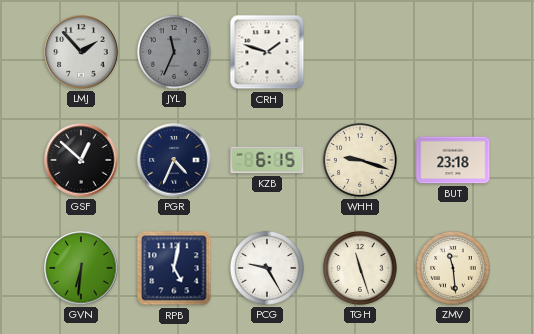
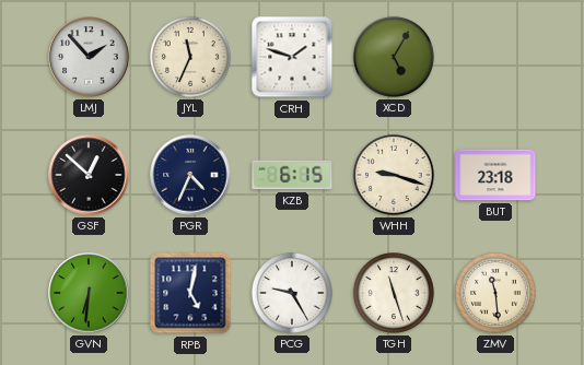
JYL dial: grey -> cream (190, 57)
XCD: none -> 5:05 (394, 57)
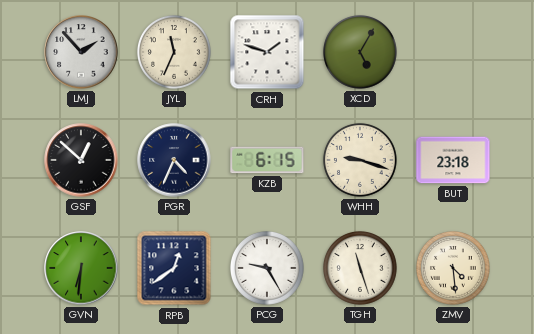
RPB: 5:02 -> 12:39 (174, 268)
ZMV: 11:29 -> 4:29 (453, 268)
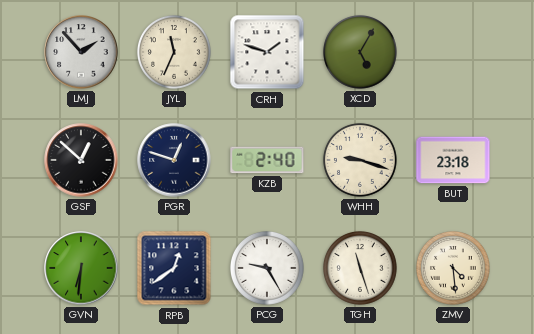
PGR: 4:34 -> 12:48 (174, 160)
KZB: 6:15 -> 2:40 (267, 160)
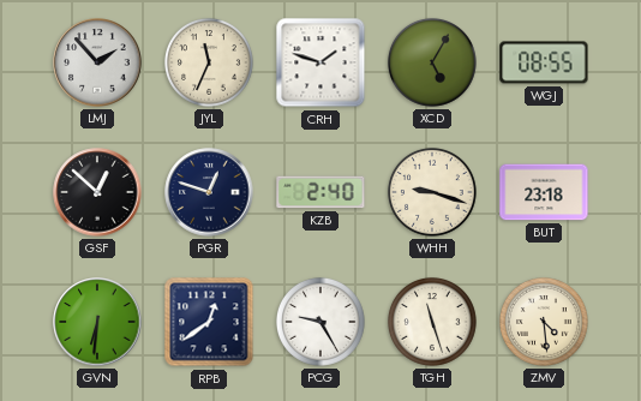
WGJ: none -> 08:55 (544, 62)
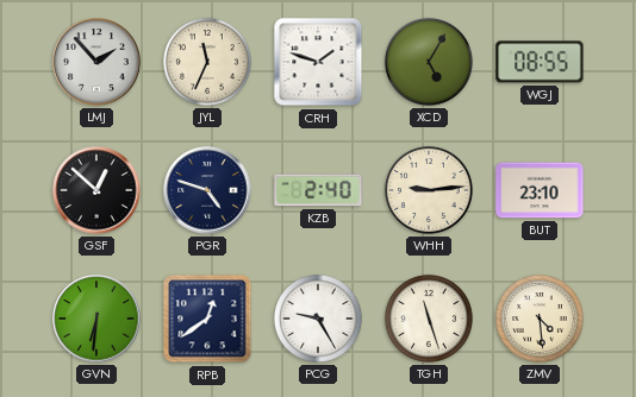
PGR: 12:48 -> 4:48 (207, 190)
WHH: 9:18 -> 9:14 (429, 190)
BUT: 23:18 -> 23:10 (540, 190)
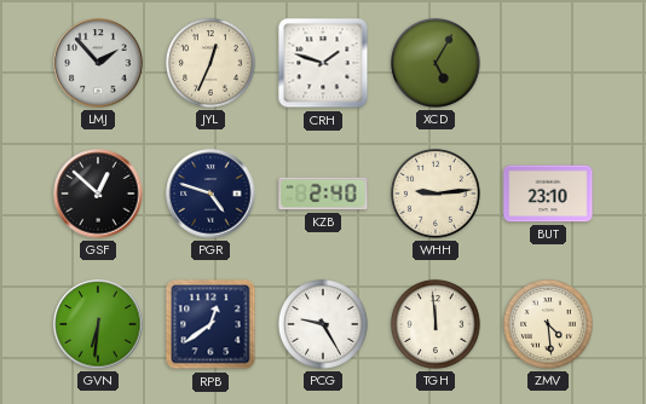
JYL: 11:34 -> 12:34 (210, 63)
WGJ: 08:55 -> none (540, 62)
TGH: 11:27 -> 11:59 (436, 324)
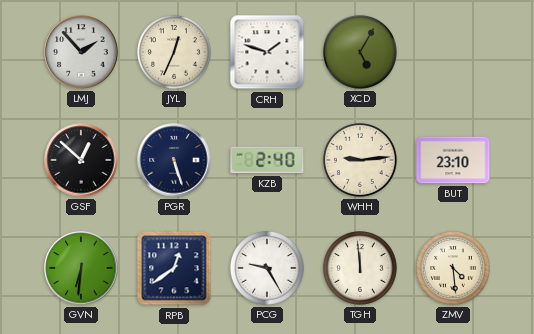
PGR: 4:48 -> 5:27 (174, 160)
